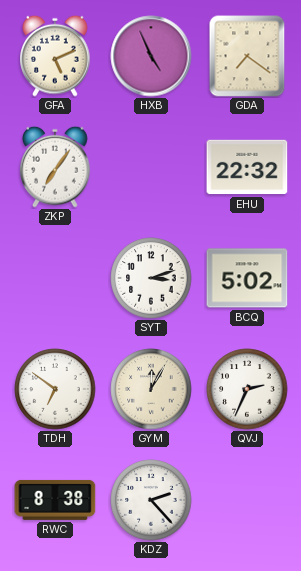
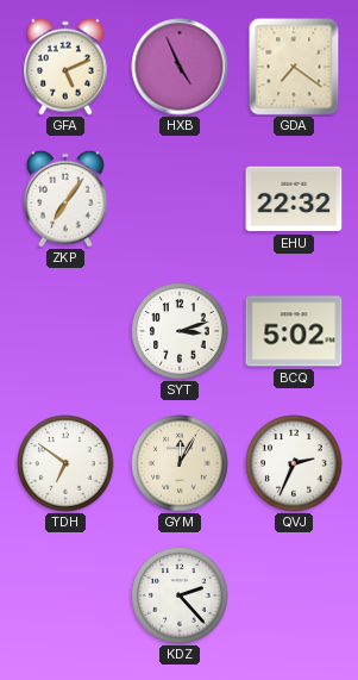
RWC: 8:38 -> none (55, 500)
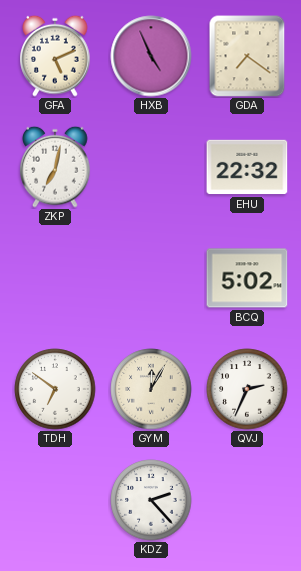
ZKP: 7:06 -> 7:02 (55, 167)
SYT: 3:12 -> none (180, 331)
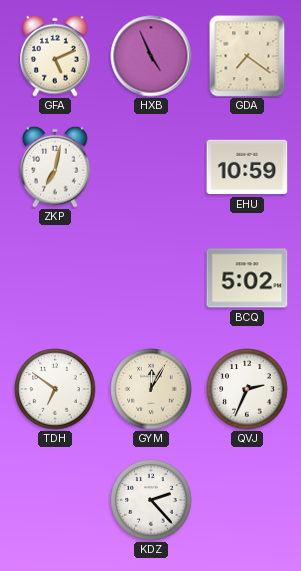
EHU: 22:32 -> 10:59 (247, 167)
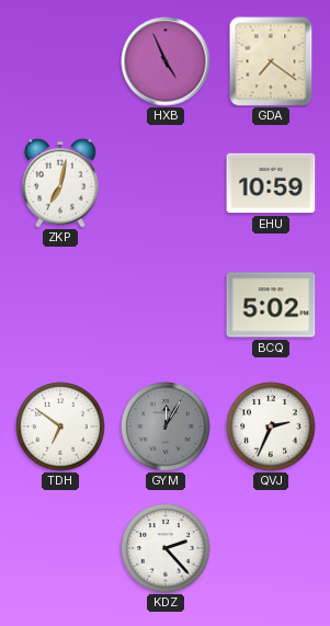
GFA: 5:11 -> none (55, 56)
GYM dial: cream -> grey (166, 426)
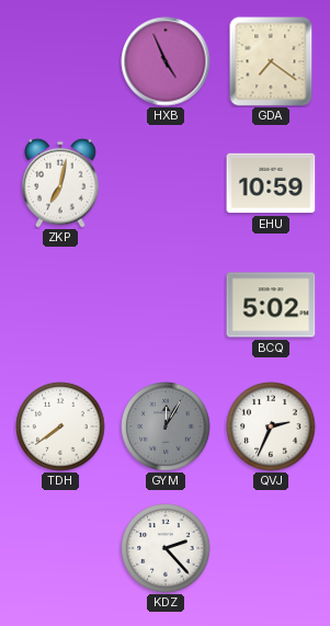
TDH: 6:51 -> 7:39 (60, 426)
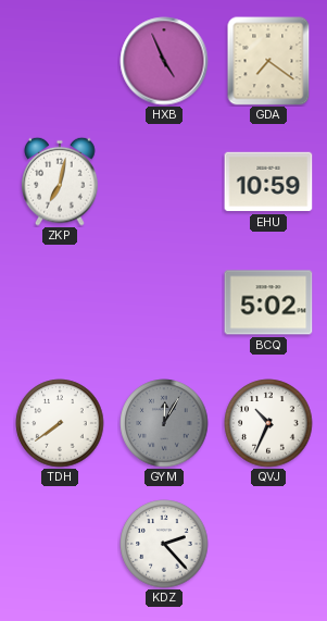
QVJ: 2:34 -> 10:34 (268, 423)
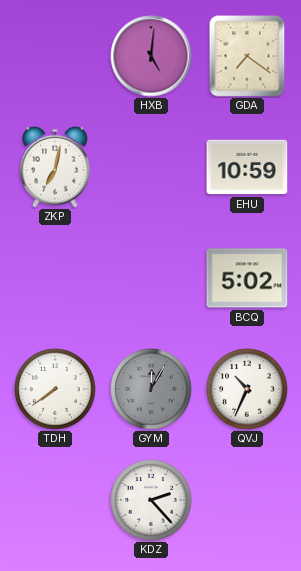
HXB: 4:56 -> 5:01 (151, 56)
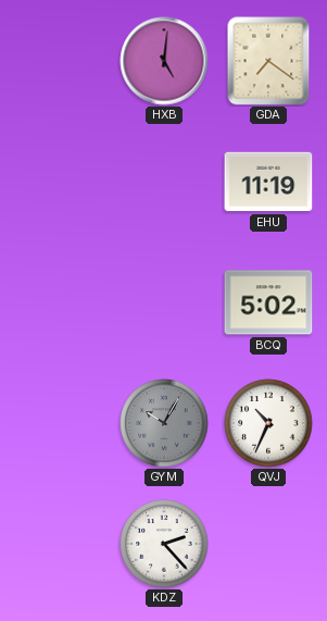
ZKP: 7:02 -> none (55, 167)
EHU: 10:59 -> 11:19 (268, 182)
TDH: 7:39 -> none (55, 389)
GYM: 12:05 -> 10:05 (164, 423)
